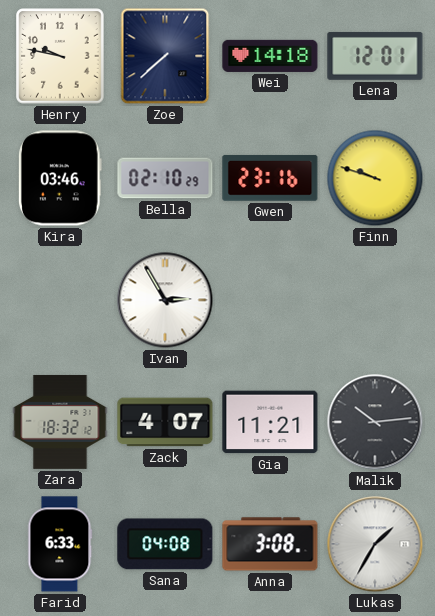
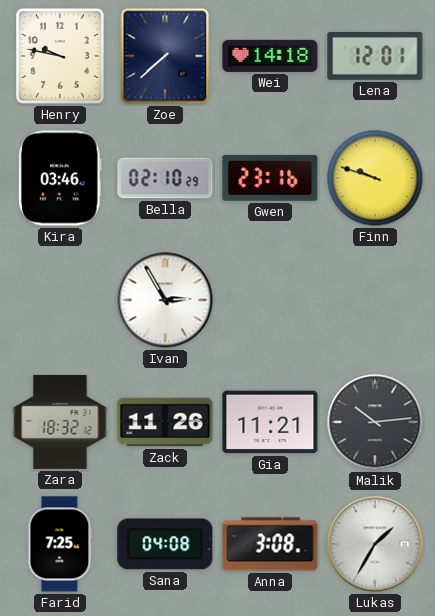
Zack: 4:07 -> 11:26 (165, 422)
Farid: 6:33 -> 7:25 (60, 544)
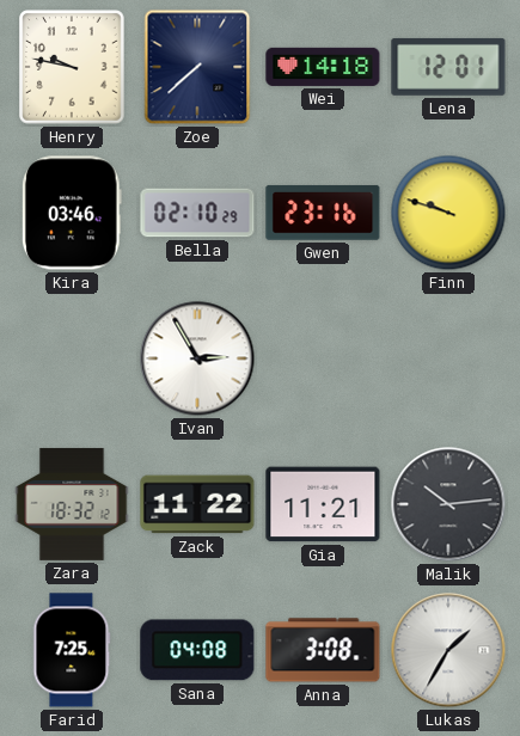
Zack: 11:26 -> 11:22 (197, 504)
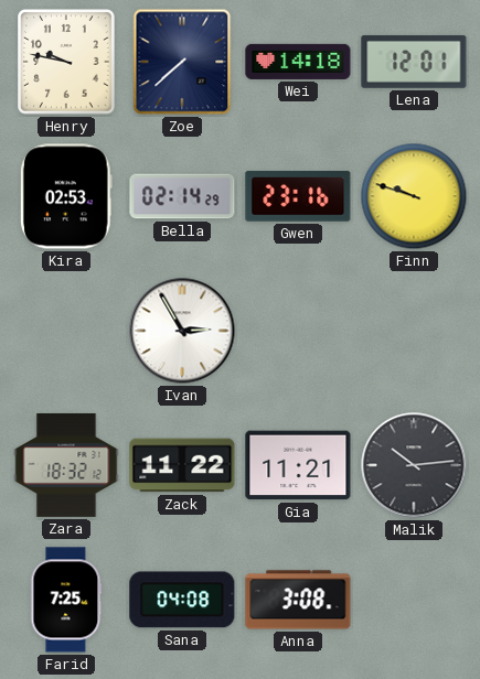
Kira: 03:46 -> 02:53 (66, 196)
Bella: 02:10 -> 02:14 (182, 196)
Lukas: 1:35 -> none (448, 650)
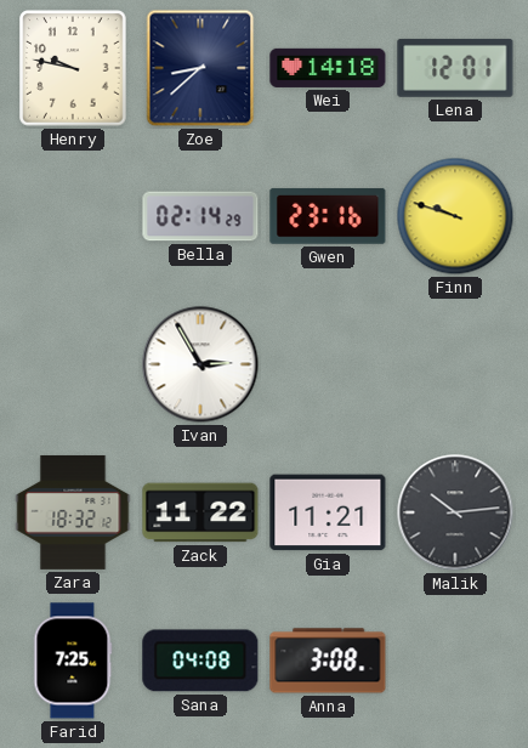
Zoe: 7:38 -> 8:38 (200, 68)
Kira: 02:53 -> none (66, 196)
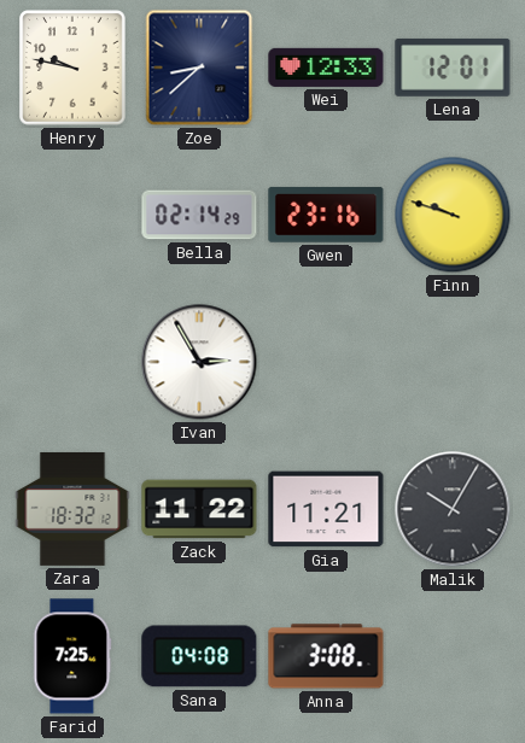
Wei: 14:18 -> 12:33 (326, 68)
Malik: 10:14 -> 10:05 (453, 509)
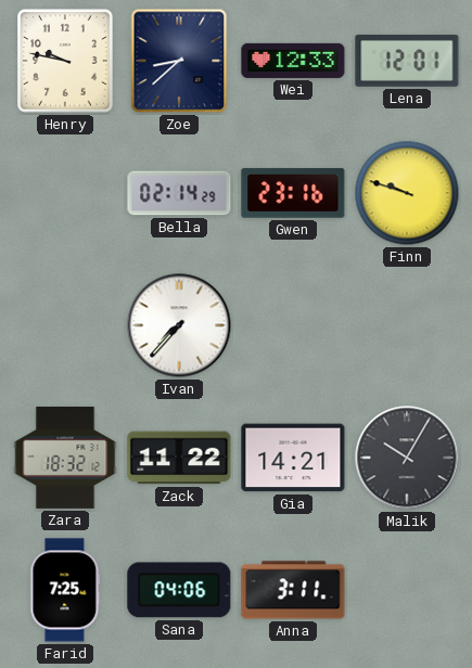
Ivan: 2:55 -> 7:37 (179, 325)
Gia: 11:21 -> 14:21 (293, 458)
Sana: 04:08 -> 04:06 (179, 590)
Anna: 3:08 -> 3:11 (293, 590)
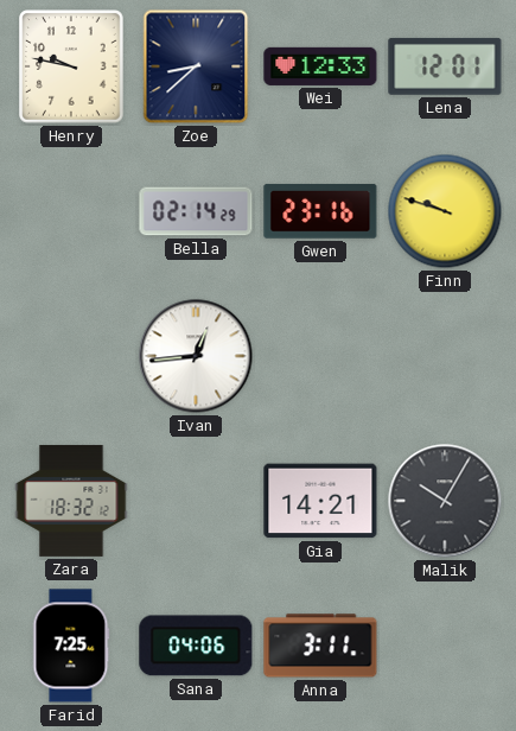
Ivan: 7:37 -> 12:44 (196, 356)
Zack: 11:22 -> none (179, 458)
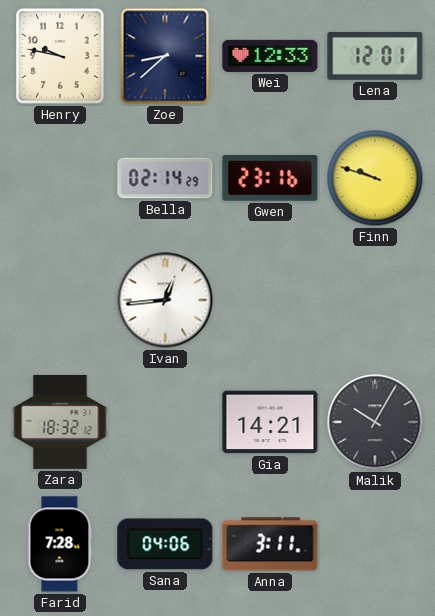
Farid: 7:25 -> 7:28 (60, 544)
